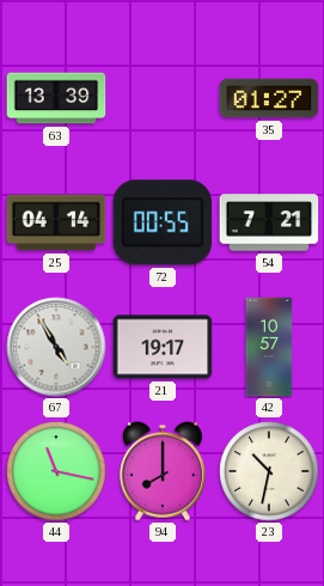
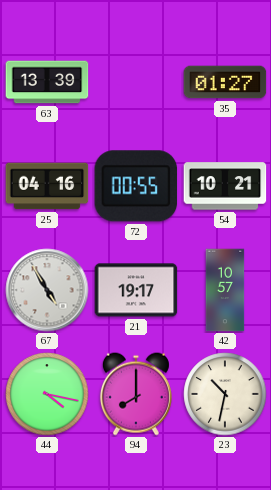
25: 04:14 -> 04:16 (47, 186)
54: 7:21 -> 10:21 (225, 186)
44: 11:17 -> 4:17 (47, 394)
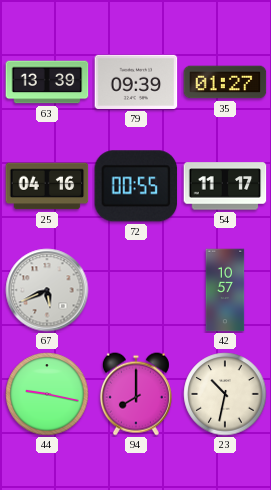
79: none -> 09:39 (136, 82)
54: 10:21 -> 11:17 (225, 186)
67: 4:55 -> 5:41 (47, 290)
21: 19:17 -> none (136, 290)
44: 4:17 -> 9:17 (47, 394)
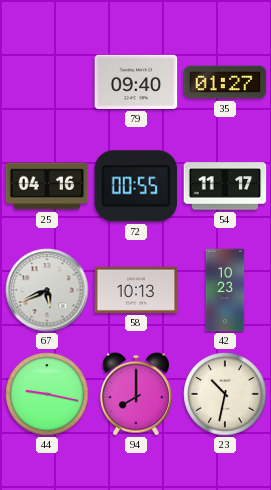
63: 13:39 -> none (47, 82)
79: 09:39 -> 09:40 (136, 82)
58: none -> 10:13 (136, 290)
42: 10:57 -> 10:23 (225, 290)
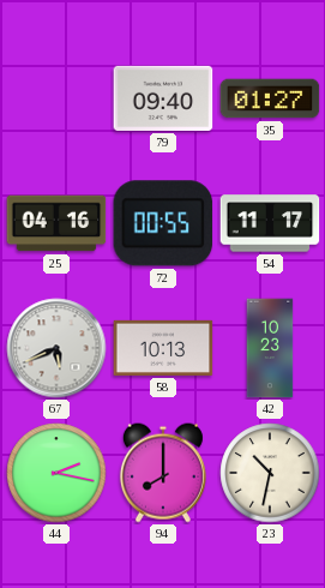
44: 9:17 -> 2:17 (56, 473)
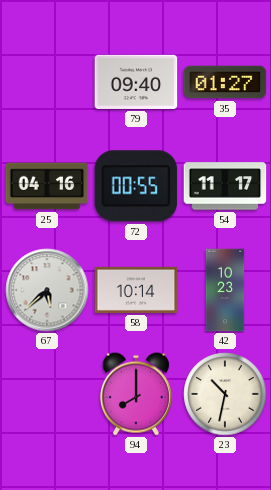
67: 5:41 -> 5:38 (47, 290)
58: 10:13 -> 10:14 (136, 290)
44: 2:17 -> none (56, 473)
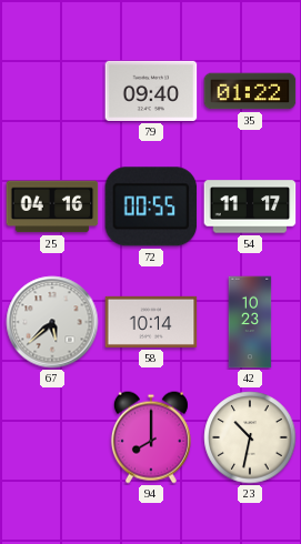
35: 01:27 -> 01:22 (250, 91)
